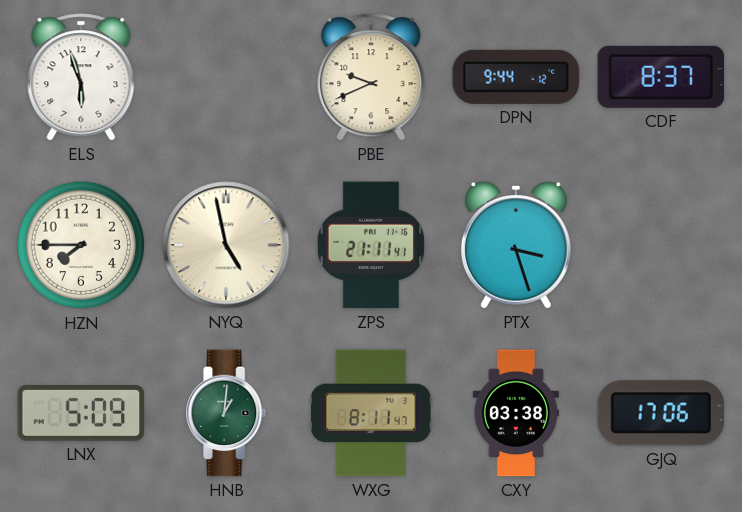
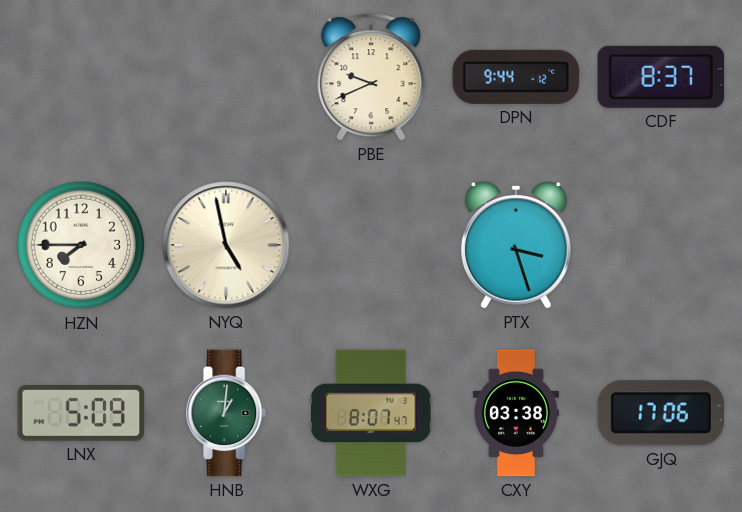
ELS: 5:57 -> none (81, 77)
ZPS: 21:11 -> none (371, 245)
WXG: 8:11 -> 8:07 (372, 413)
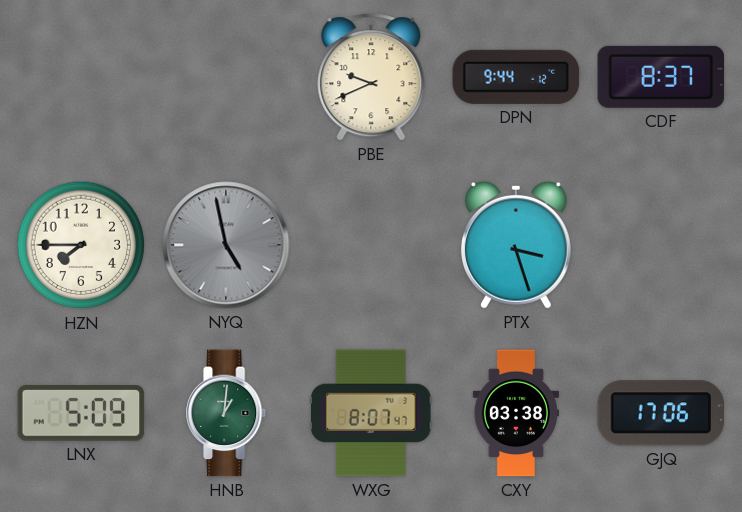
NYQ dial: cream -> grey (226, 245)
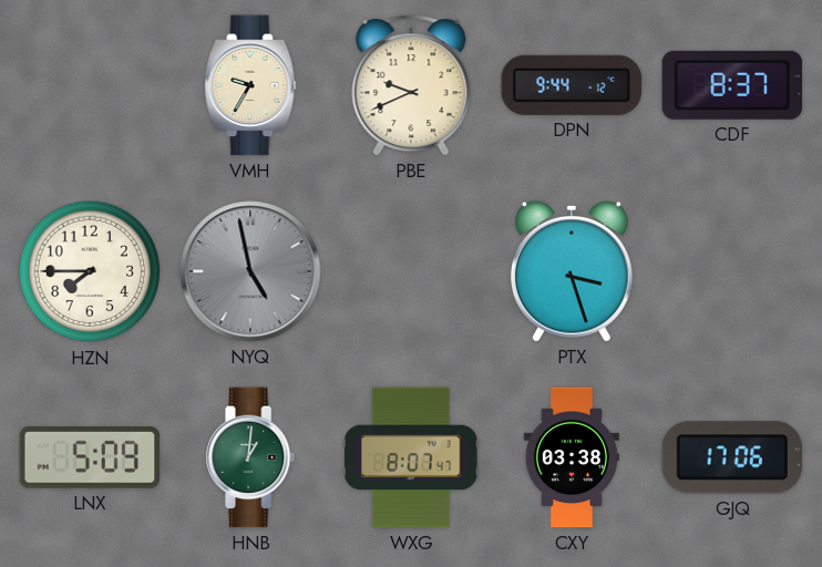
VMH: none -> 9:35 (250, 85)
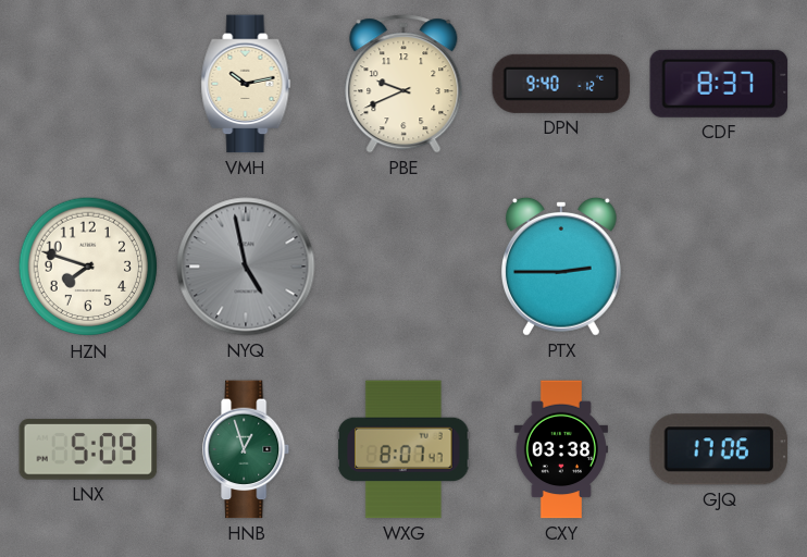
VMH: 9:35 -> 10:13 (246, 84)
DPN: 9:44 -> 9:40 (561, 84)
HZN: 7:45 -> 7:48 (88, 267)
PTX: 3:27 -> 2:45 (561, 267)
HNB: 1:01 -> 12:57 (247, 449)
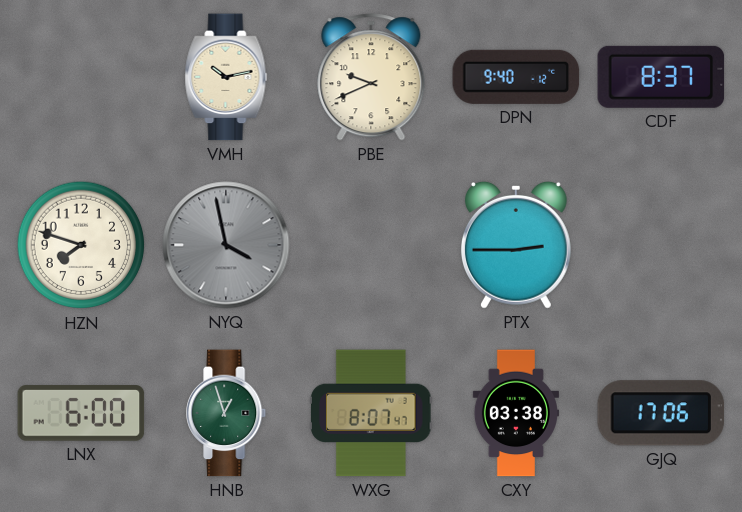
NYQ: 4:58 -> 3:58 (226, 245)
LNX: 5:09 -> 6:00 (81, 413)
